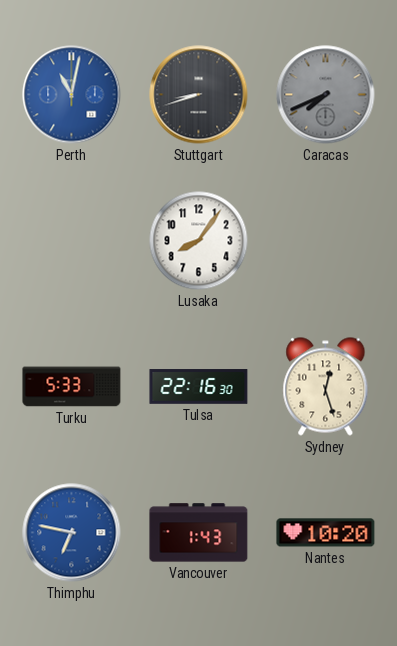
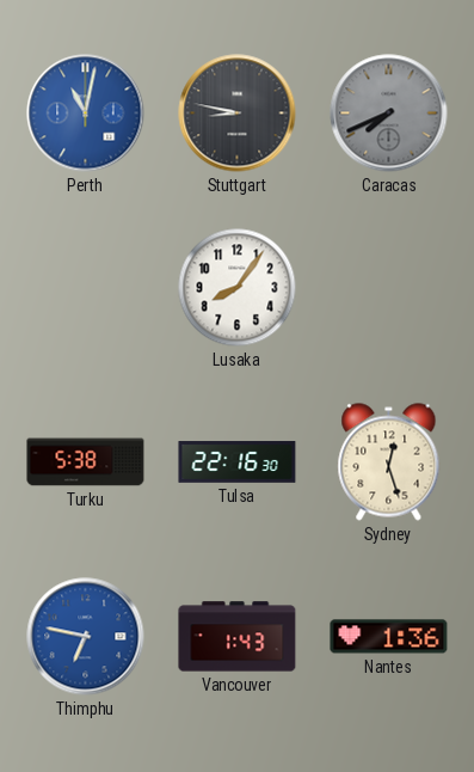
Stuttgart: 8:42 -> 8:47 (238, 114)
Turku: 5:33 -> 5:38 (86, 462)
Nantes: 10:20 -> 1:36 (389, 637)
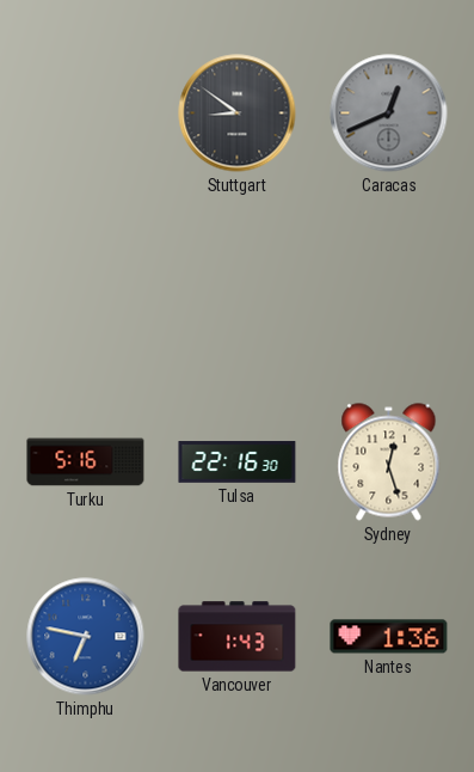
Perth: 11:02 -> none (86, 114)
Stuttgart: 8:47 -> 8:51 (238, 114)
Caracas: 7:41 -> 12:41 (389, 114)
Lusaka: 8:06 -> none (238, 288)
Turku: 5:38 -> 5:16 (86, 462)
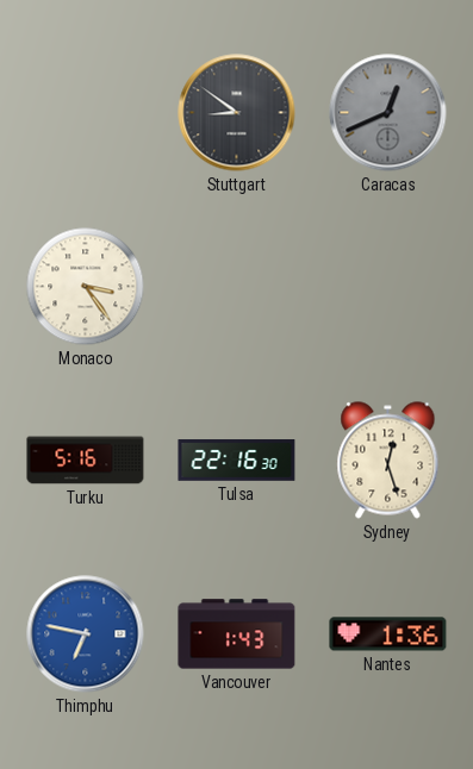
Monaco: none -> 3:24 (86, 287)
